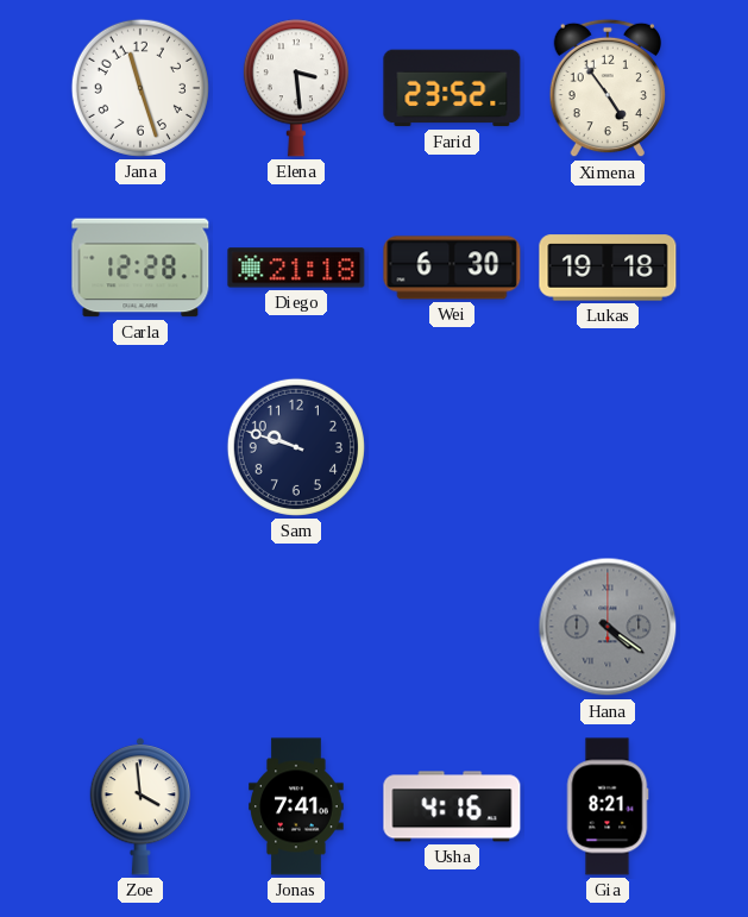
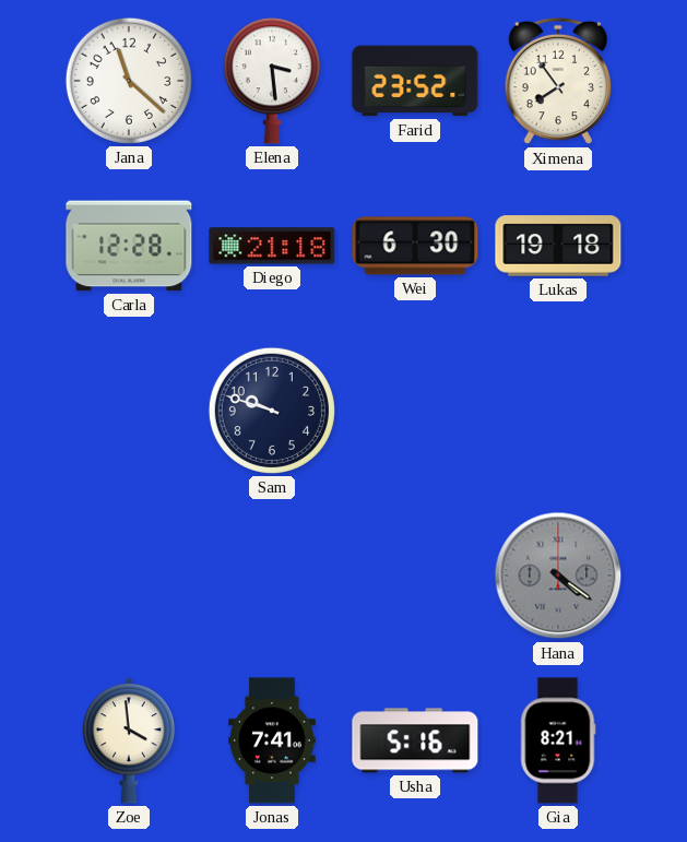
Jana: 11:27 -> 11:22 (129, 81)
Ximena: 4:54 -> 7:54 (557, 81)
Usha: 4:16 -> 5:16 (415, 740)
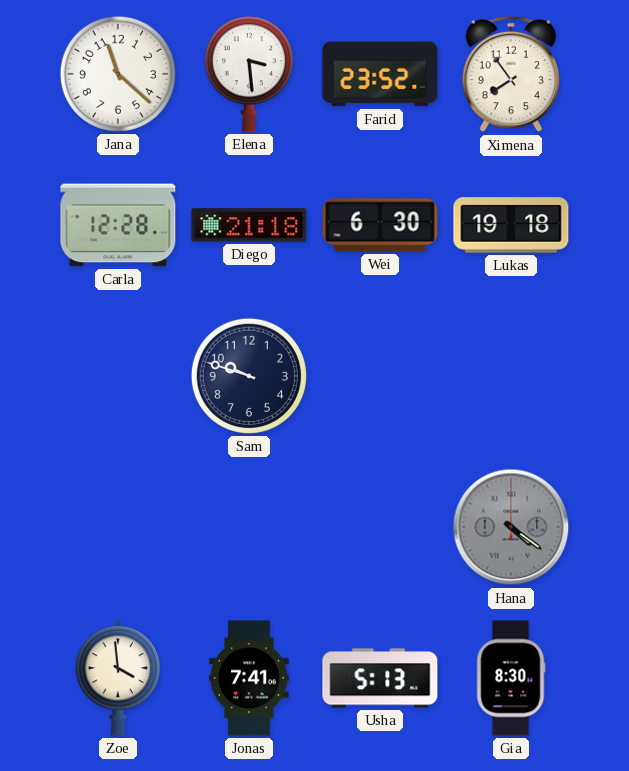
Usha: 5:16 -> 5:13 (380, 678)
Gia: 8:21 -> 8:30 (511, 678)
